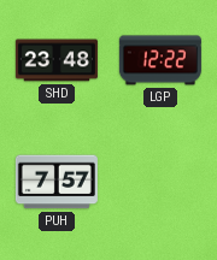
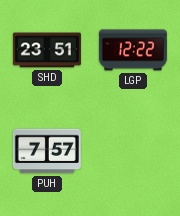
SHD: 23:48 -> 23:51 (47, 50)
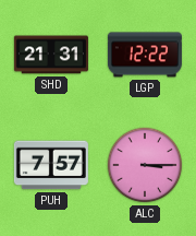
SHD: 23:51 -> 21:31 (51, 55)
ALC: none -> 3:15 (145, 165)
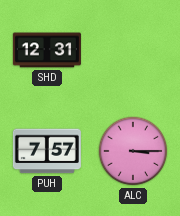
SHD: 21:31 -> 12:31 (47, 50)
LGP: 12:22 -> none (145, 55)
